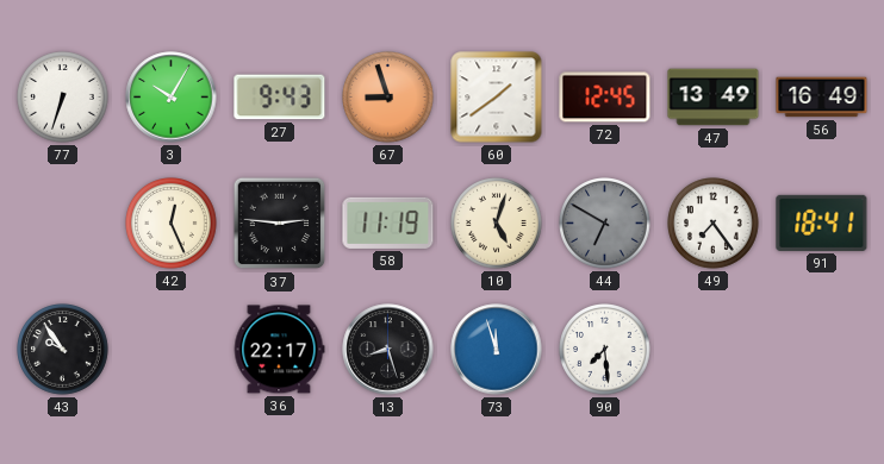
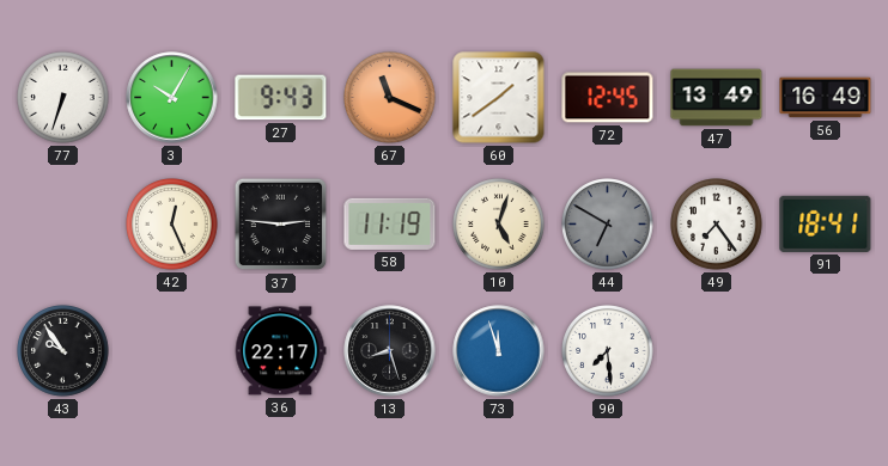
67: 8:57 -> 11:19 (390, 98)
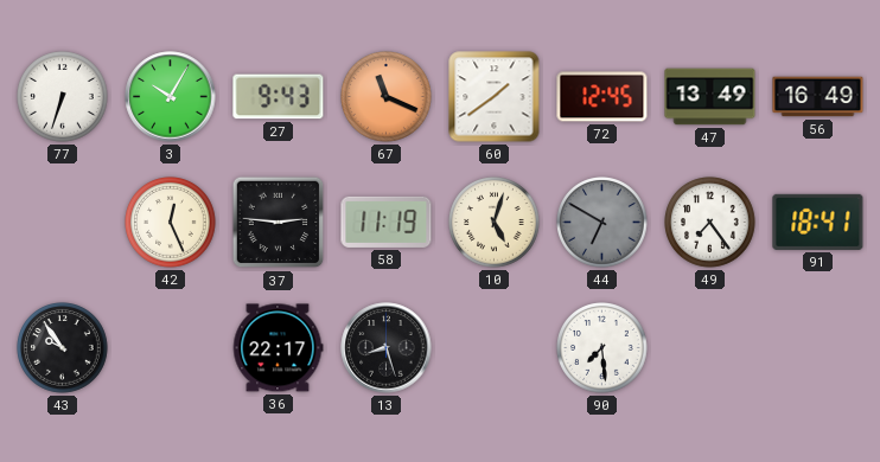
73: 11:57 -> none (499, 351)
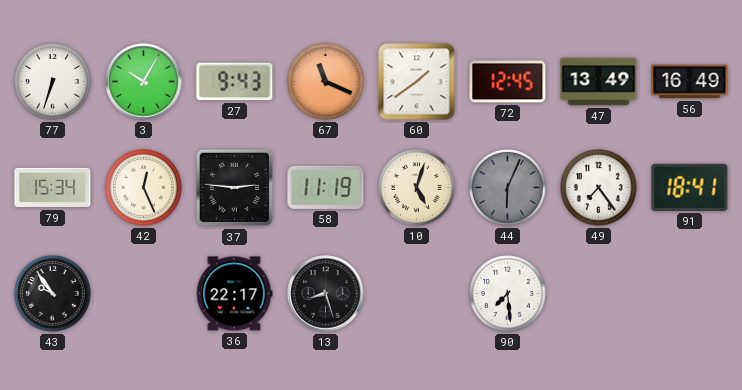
79: none -> 15:34 (53, 188)
44: 6:50 -> 6:04 (508, 188)
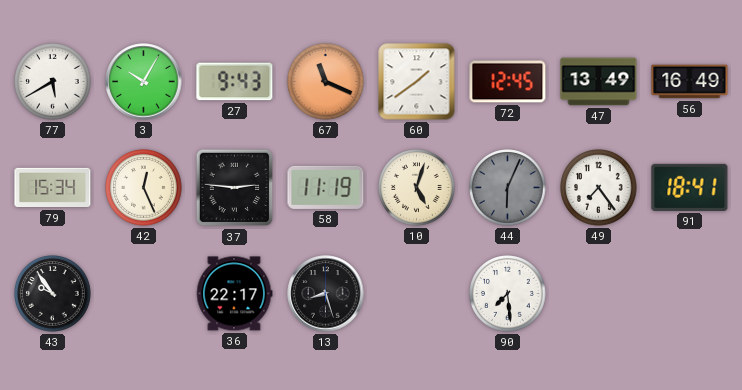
77: 6:33 -> 5:40 (53, 82)
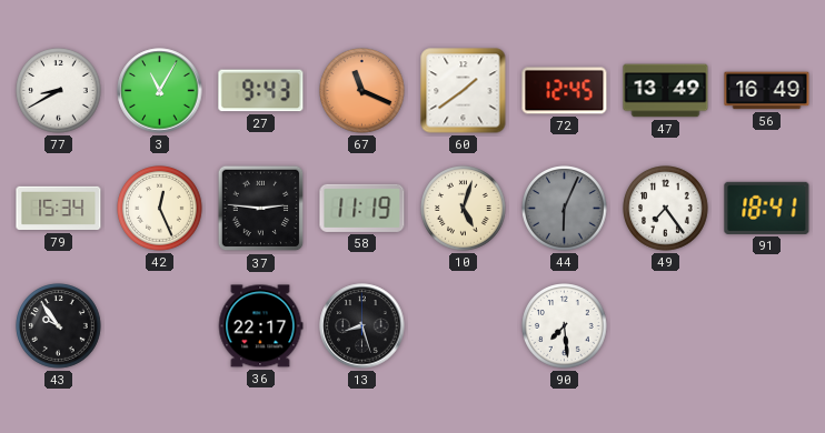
77: 5:40 -> 8:40 (59, 91)
3: 10:05 -> 11:05 (160, 91)
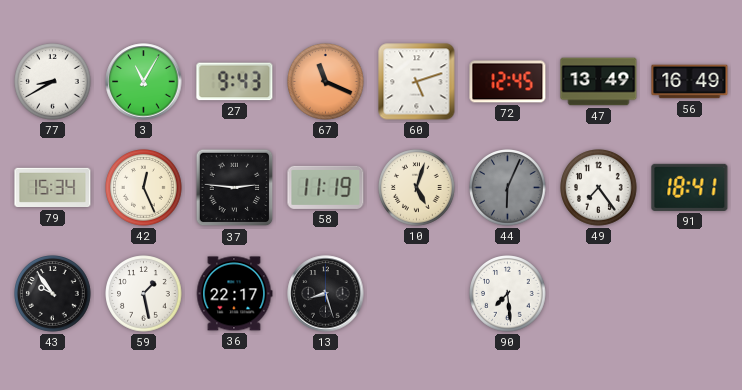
60: 1:39 -> 5:12 (417, 82)
59: none -> 1:28 (144, 294)
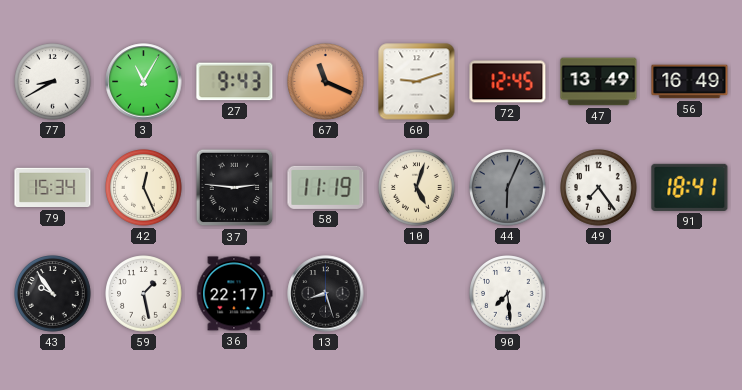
60: 5:12 -> 9:12 (417, 82)
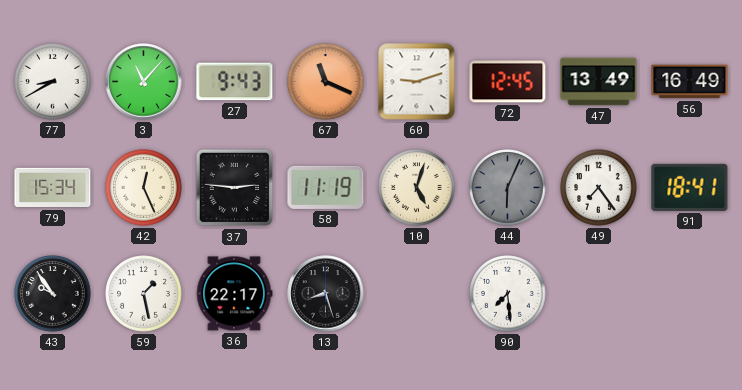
3: 11:05 -> 11:07 (144, 82)
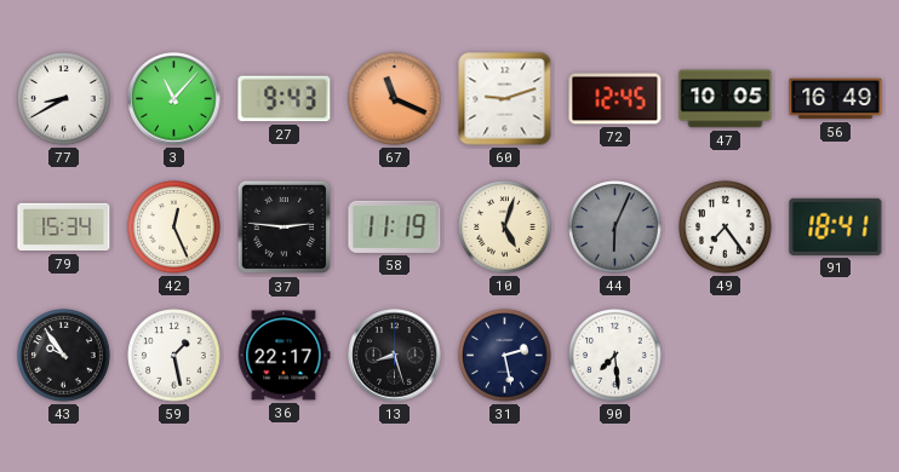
47: 13:49 -> 10:05 (726, 99)
31: none -> 2:28 (505, 356)
